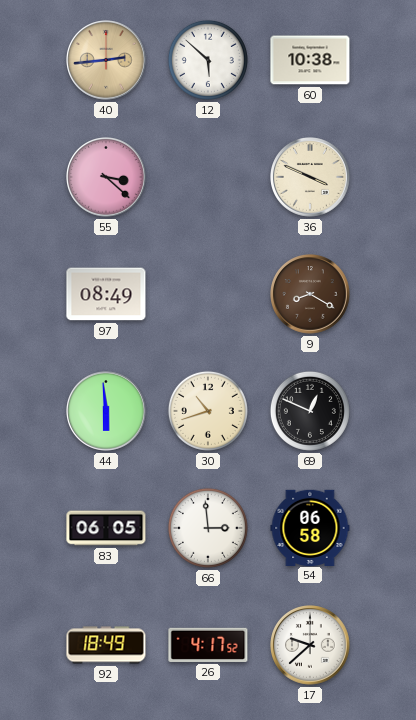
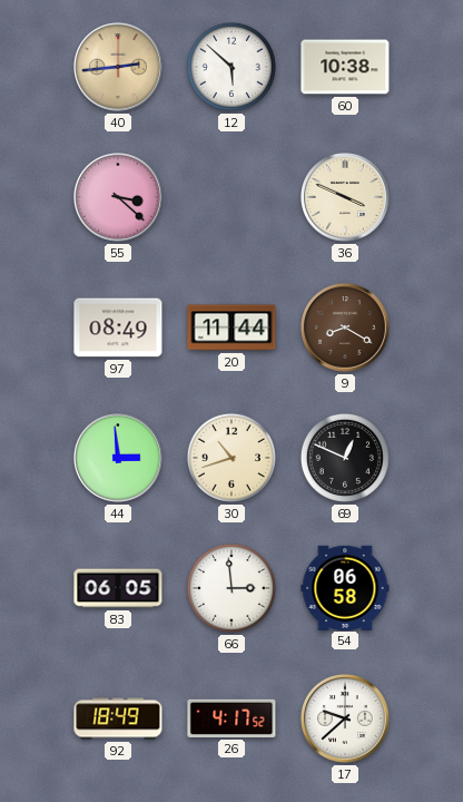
20: none -> 11:44 (231, 327)
44: 5:59 -> 2:59 (118, 458)
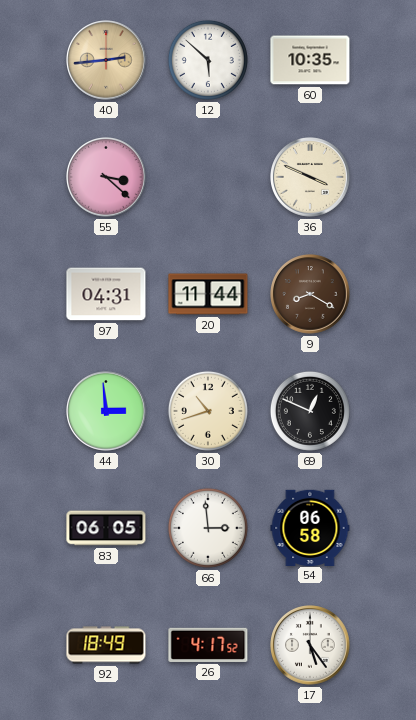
60: 10:38 -> 10:35 (310, 60)
97: 08:49 -> 04:31 (106, 294)
17: 9:38 -> 5:24 (310, 645)
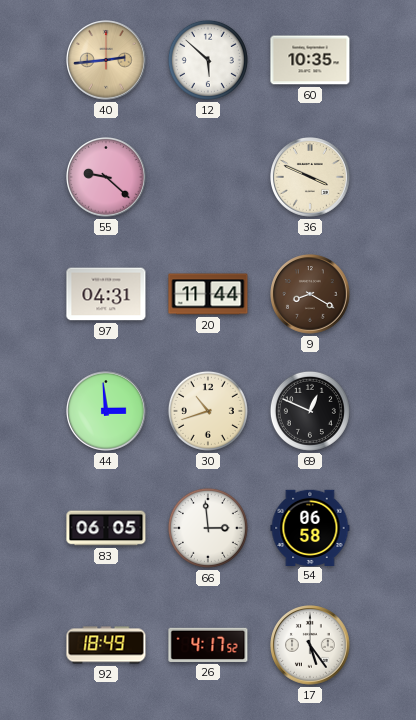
55: 3:22 -> 9:22 (106, 177)
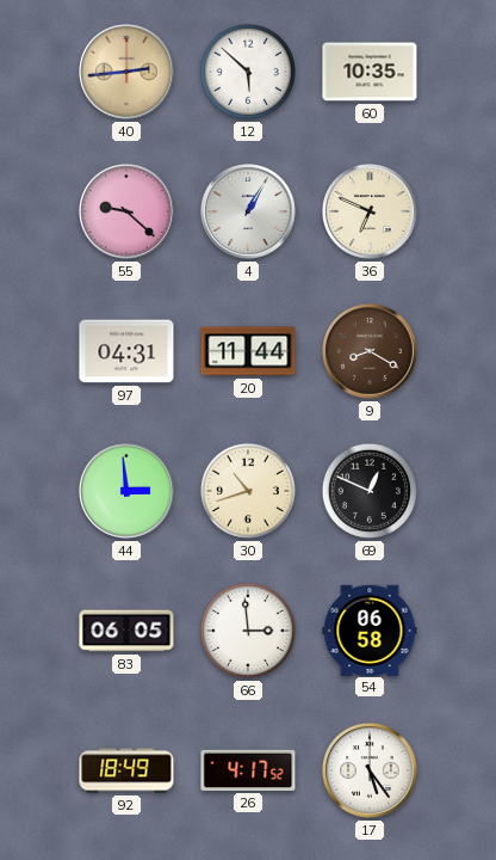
4: none -> 1:05 (248, 211)
36: 3:49 -> 6:49 (370, 211)
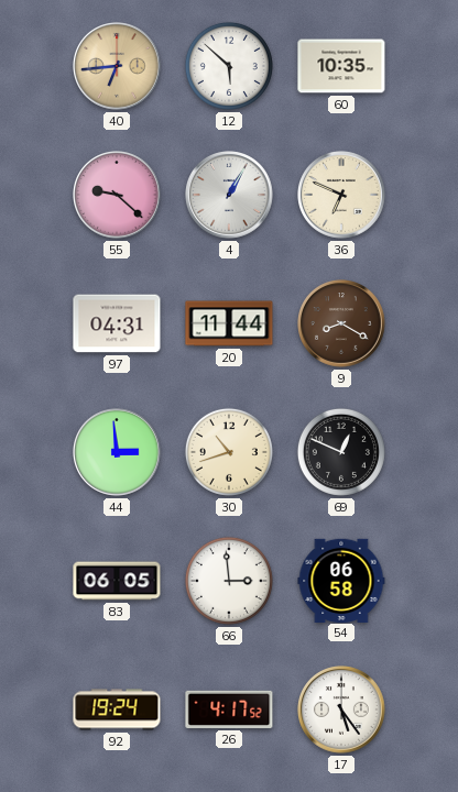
40: 2:44 -> 6:44 (117, 66)
92: 18:49 -> 19:24 (117, 710)
